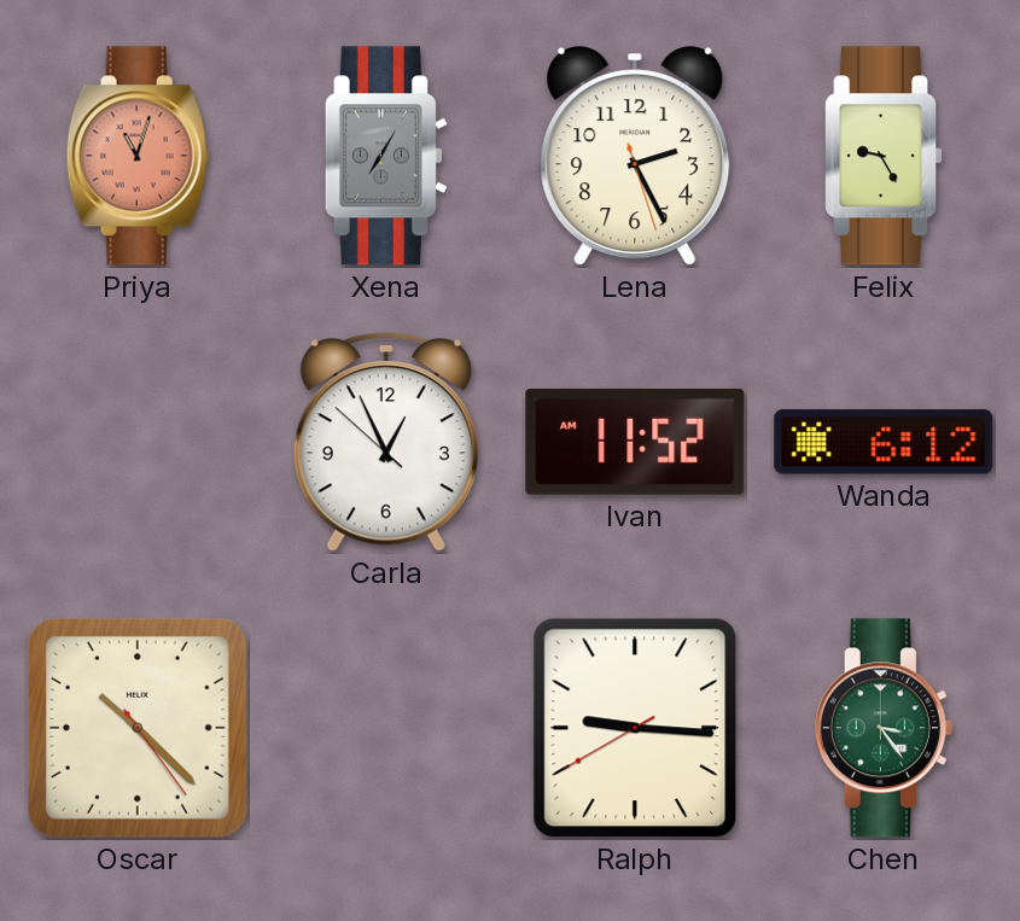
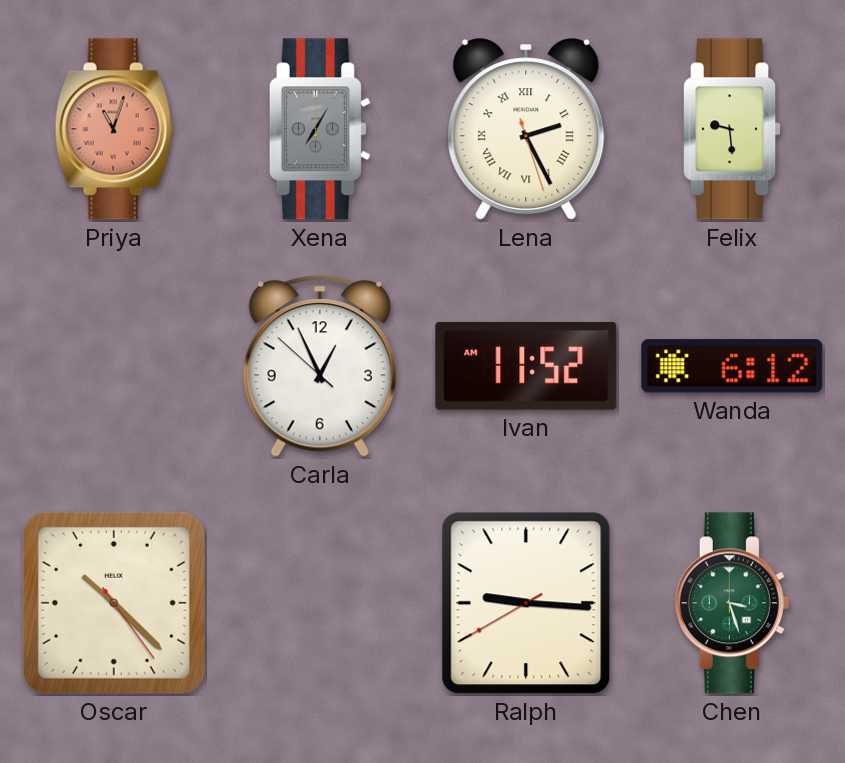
Lena numerals: Arabic -> Roman (526, 130)
Felix: 9:25 -> 9:29 (732, 129)
Chen: 3:24 -> 3:27 (732, 603)
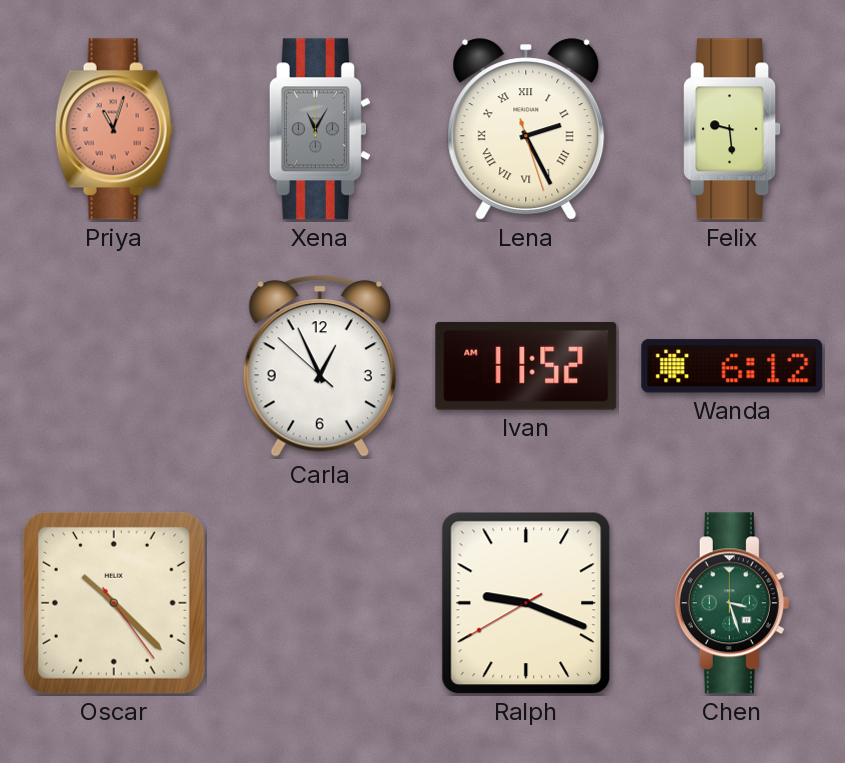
Xena: 7:05 -> 11:05 (320, 129)
Ralph: 9:15 -> 9:18 (526, 603)
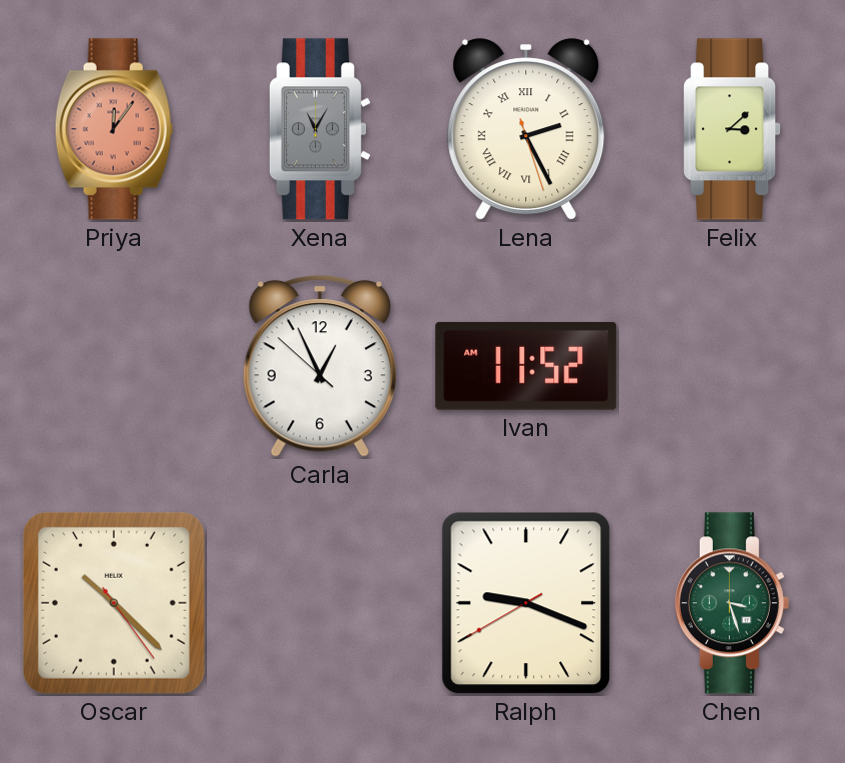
Priya: 11:03 -> 12:06 (114, 129)
Felix: 9:29 -> 3:08 (732, 129)
Wanda: 6:12 -> none (732, 366)
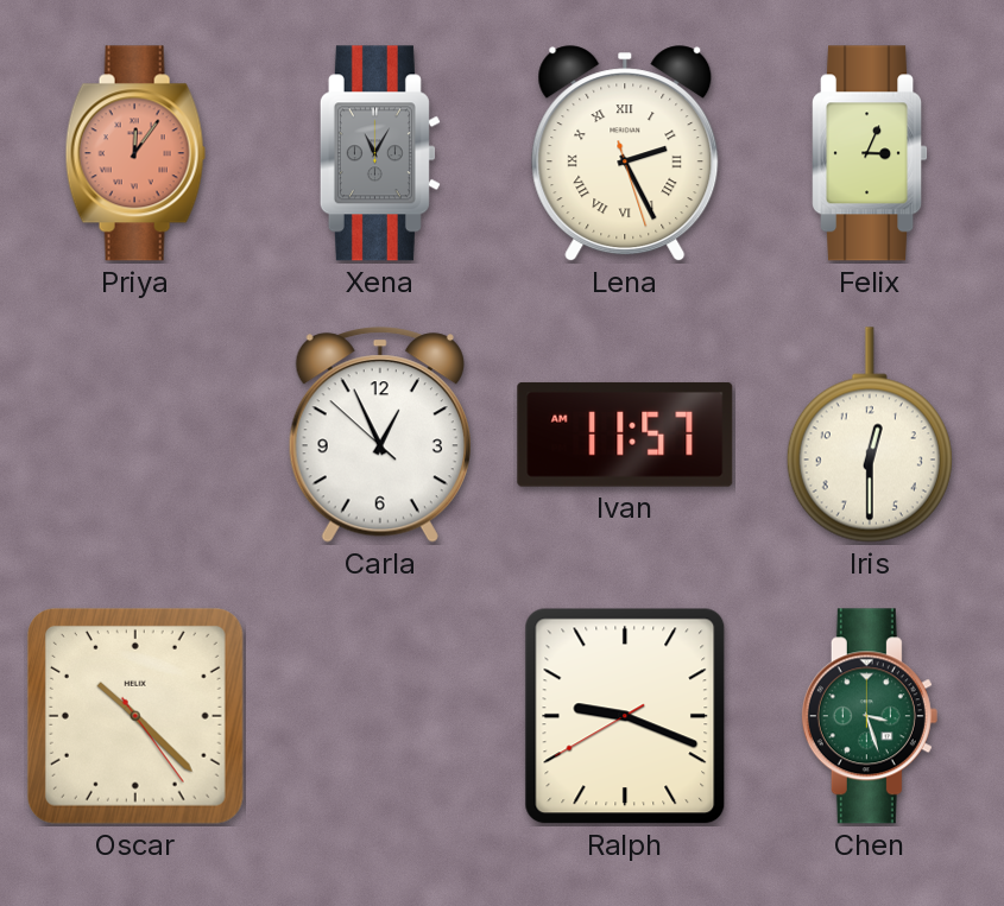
Felix: 3:08 -> 3:04 (870, 153)
Ivan: 11:52 -> 11:57 (625, 435)
Iris: none -> 12:30 (870, 435)
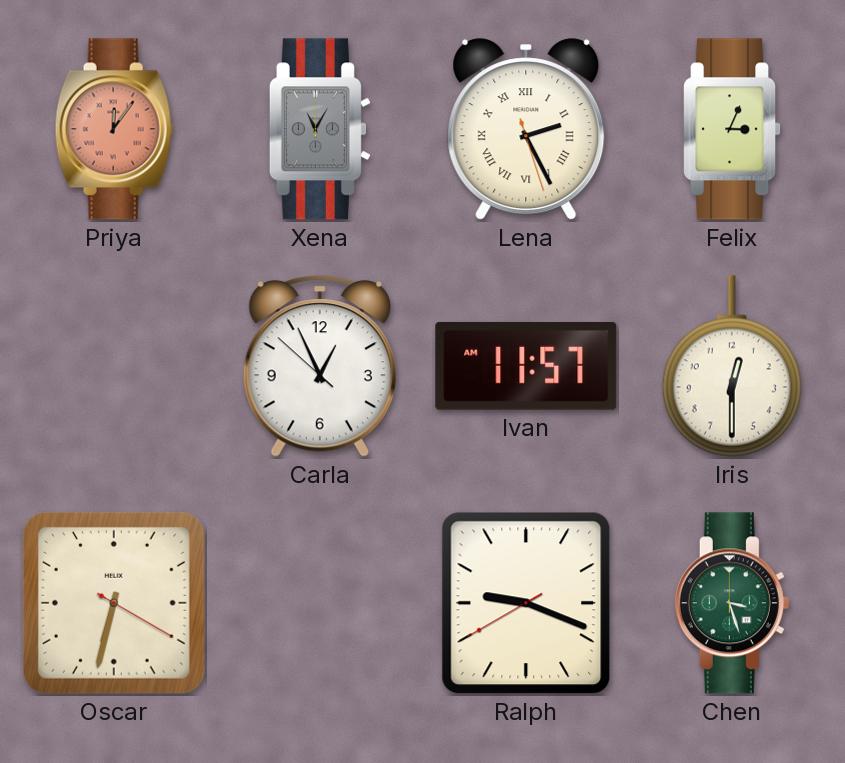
Oscar: 10:22 -> 6:32 (114, 603)
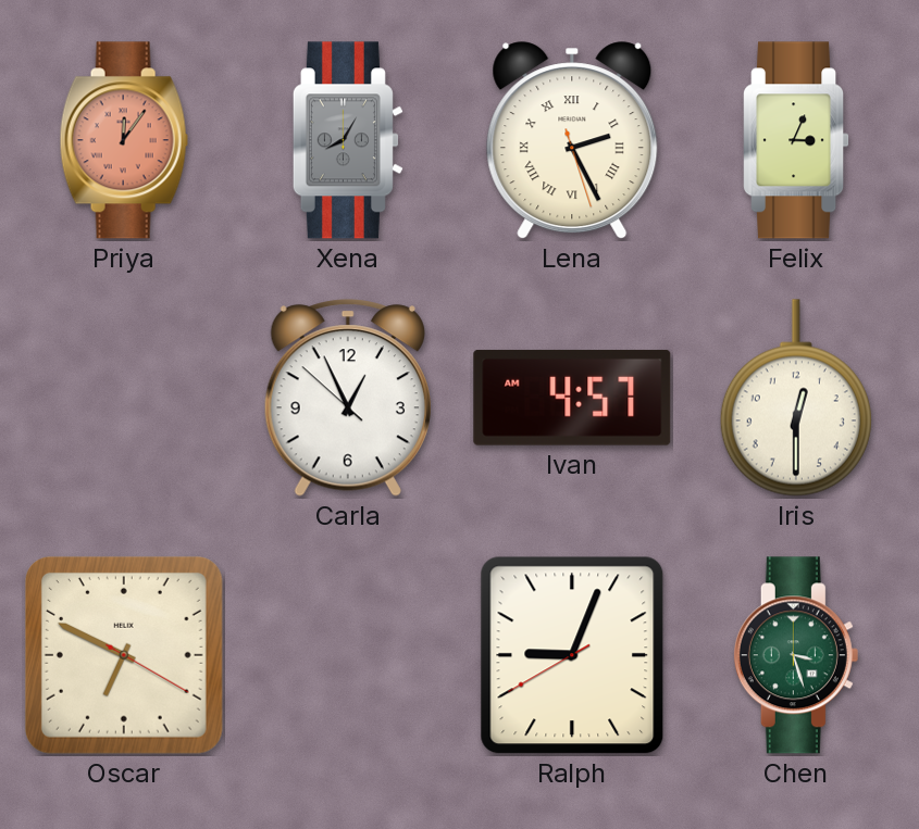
Xena: 11:05 -> 8:05 (348, 140)
Ivan: 11:57 -> 4:57 (572, 398)
Oscar: 6:32 -> 6:49 (124, 655)
Ralph: 9:18 -> 9:03 (572, 655)
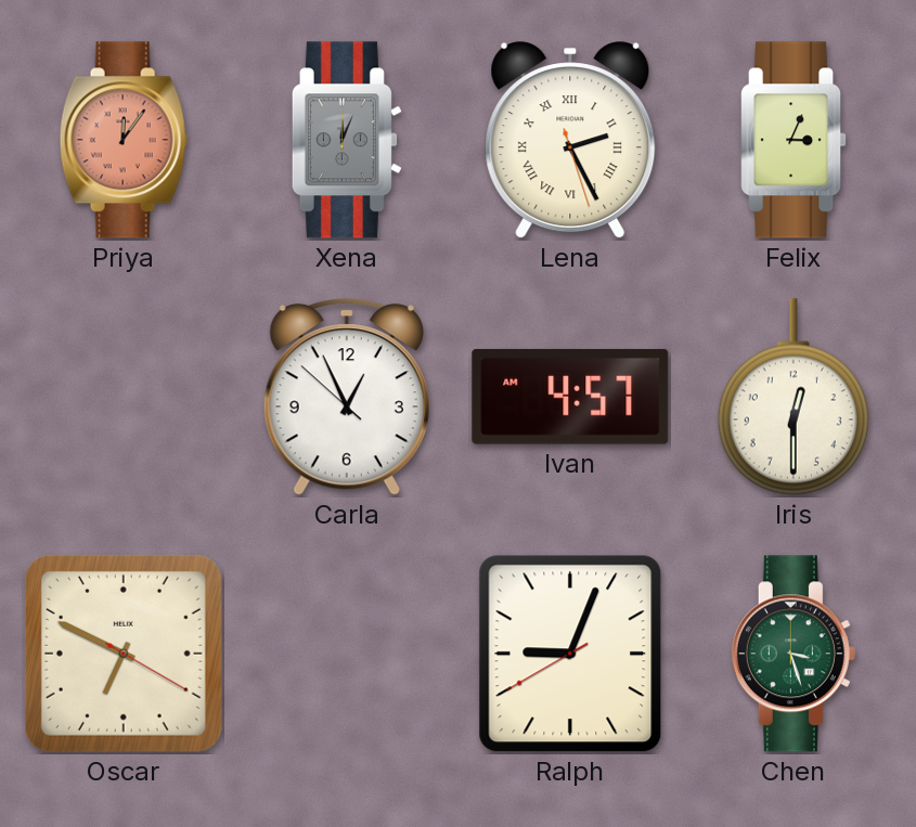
Xena: 8:05 -> 12:04 (347, 140)
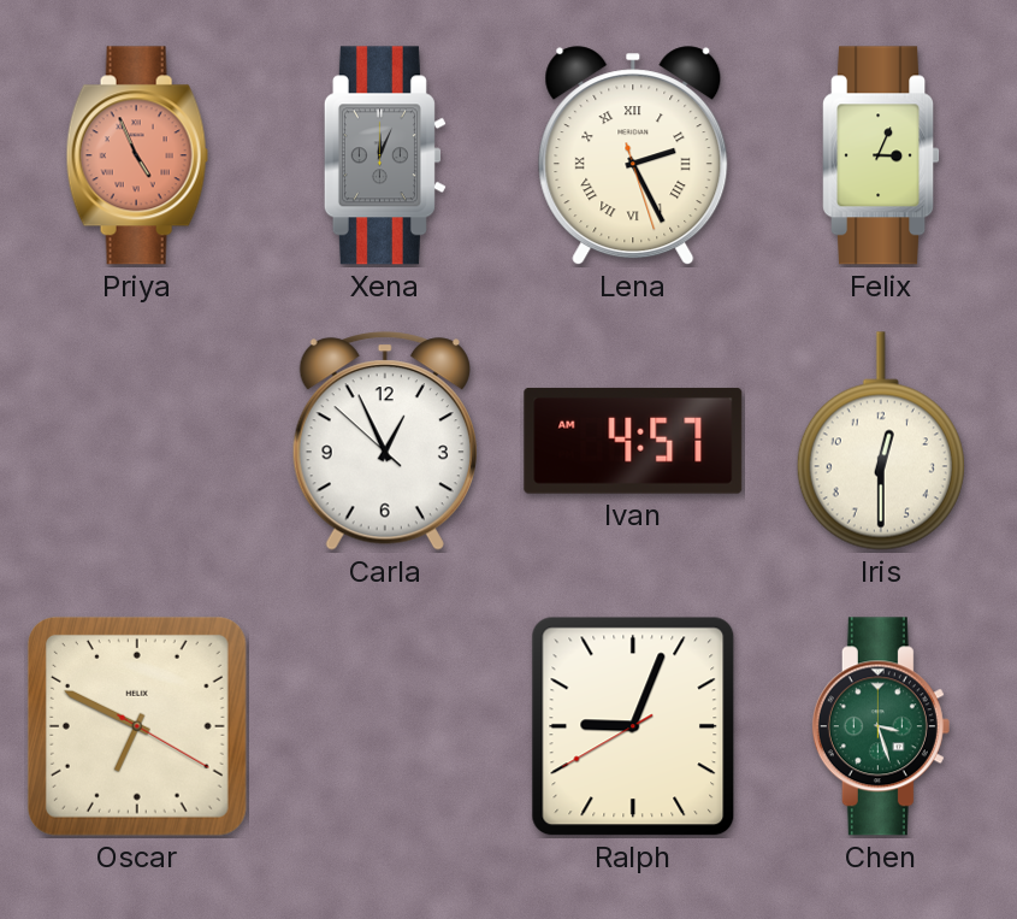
Priya: 12:06 -> 4:56 (137, 155)
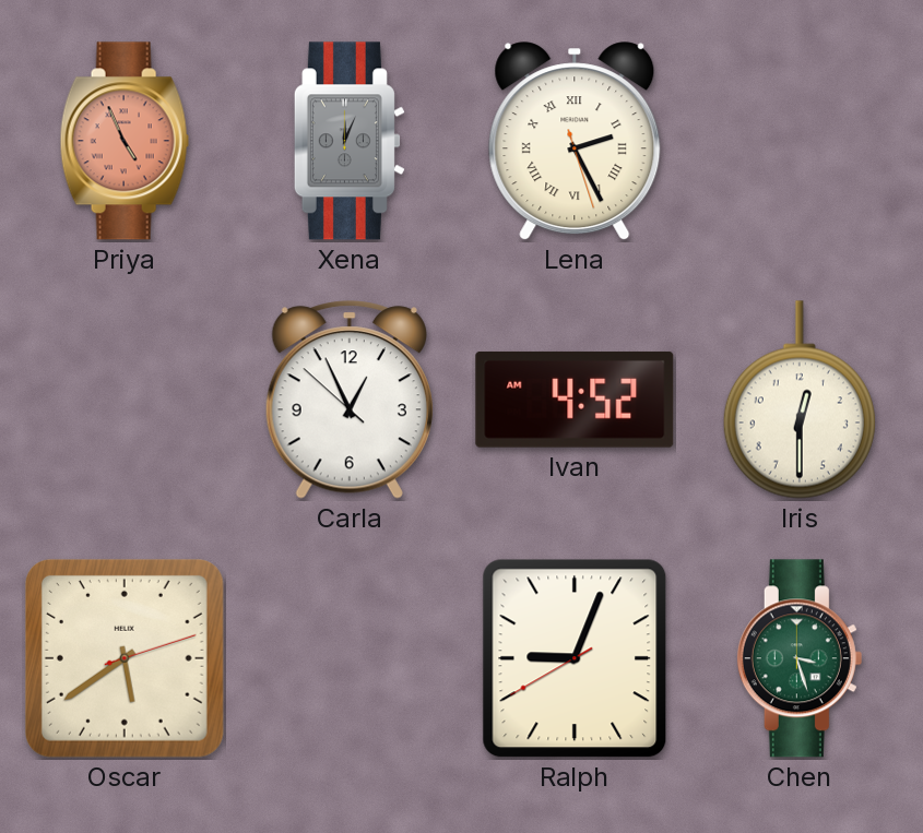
Felix: 3:04 -> none (881, 155)
Ivan: 4:57 -> 4:52 (575, 400)
Oscar: 6:49 -> 5:39 (125, 658)
